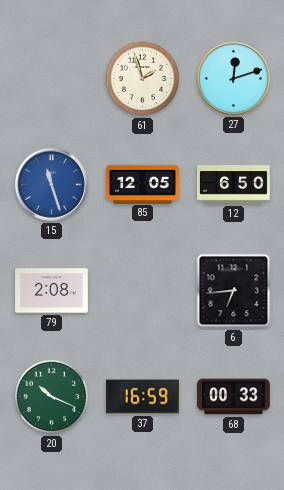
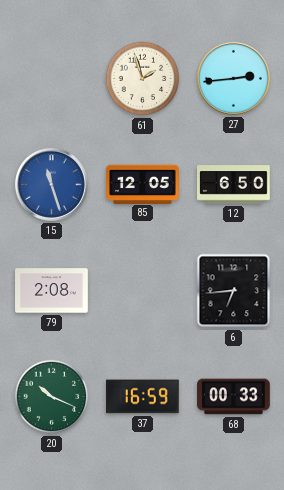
27: 12:12 -> 2:44 (233, 78)
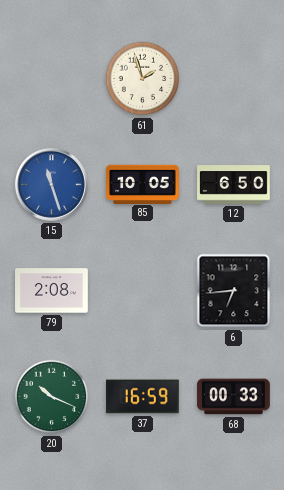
27: 2:44 -> none (233, 78)
85: 12:05 -> 10:05 (143, 184)
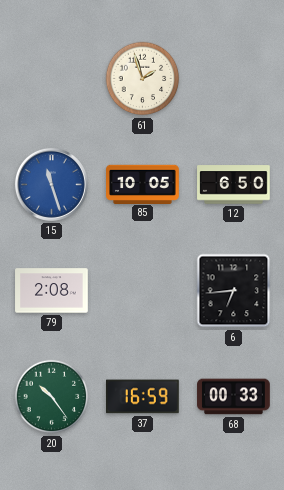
20: 10:19 -> 10:24 (52, 397)
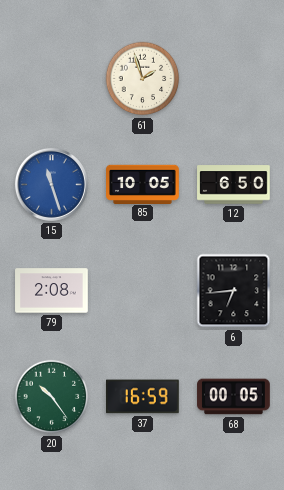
68: 00:33 -> 00:05 (234, 397)
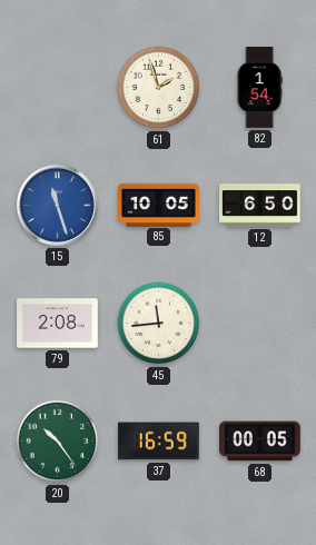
82: none -> 1:54 (259, 88)
45: none -> 11:44 (159, 324)
6: 6:44 -> none (234, 291)
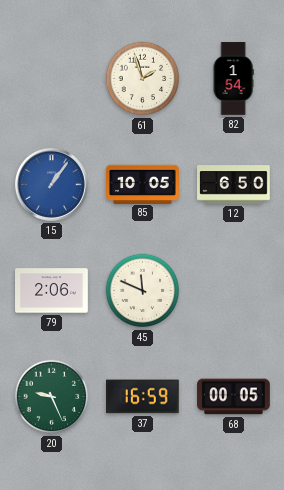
15: 11:27 -> 1:06 (51, 184)
79: 2:08 -> 2:06 (52, 291)
45: 11:44 -> 11:49 (143, 291)
20: 10:24 -> 9:26 (52, 397)
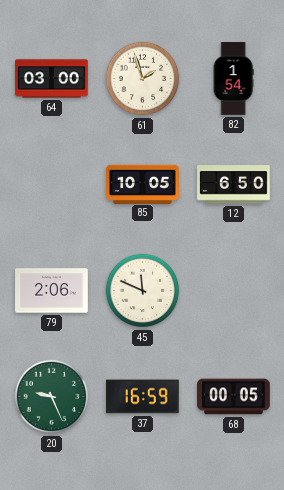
64: none -> 03:00 (52, 79)
15: 1:06 -> none (51, 184)
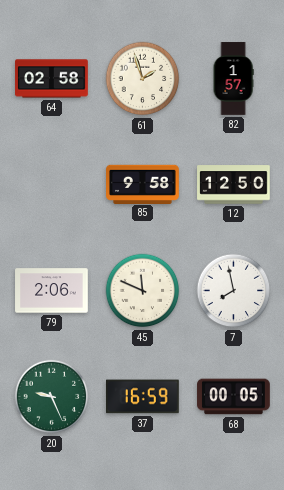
64: 03:00 -> 02:58 (52, 79)
82: 1:54 -> 1:57 (233, 79)
85: 10:05 -> 9:58 (143, 184)
12: 6:50 -> 12:50 (234, 185)
7: none -> 7:58 (234, 291)
